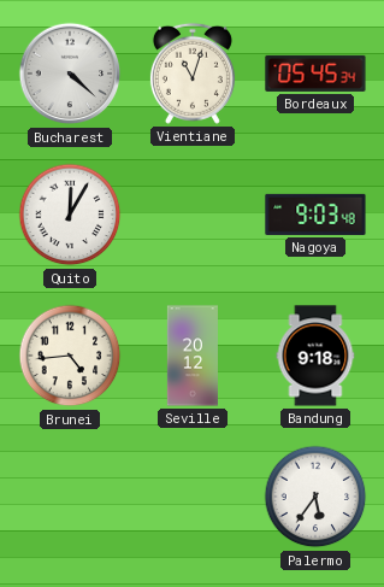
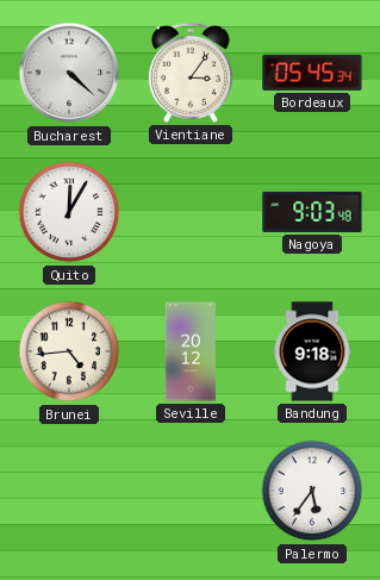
Vientiane: 11:03 -> 3:06 (191, 73)
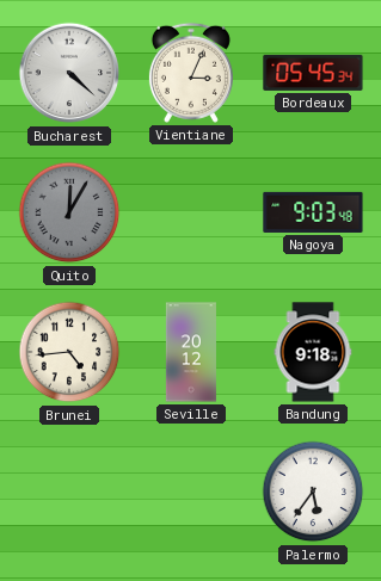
Vientiane: 3:06 -> 3:04 (191, 73)
Quito dial: white -> grey (69, 212)
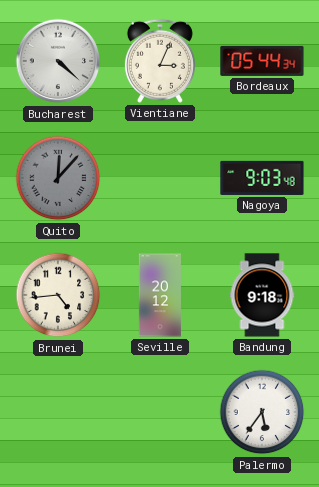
Bordeaux: 05:45 -> 05:44 (262, 61)
Quito: 12:05 -> 12:07 (58, 178)
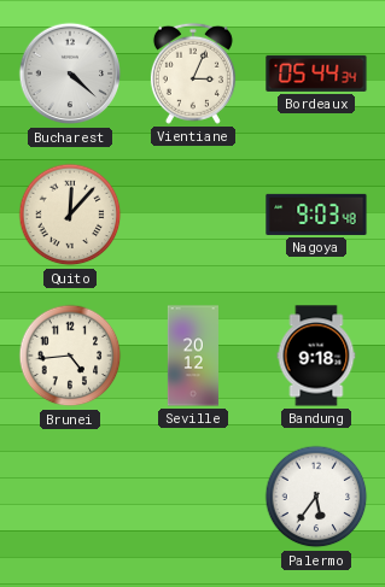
Quito dial: grey -> cream (70, 215)
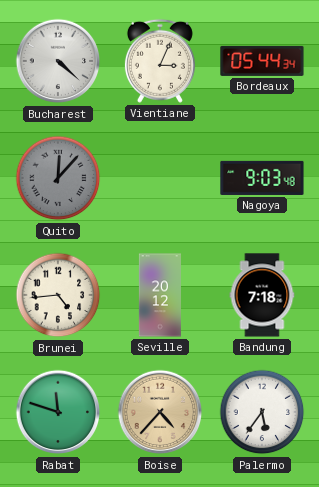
Quito dial: cream -> grey (58, 178)
Bandung: 9:18 -> 7:18 (262, 295)
Rabat: none -> 11:48 (58, 412)
Boise: none -> 4:37 (160, 412)
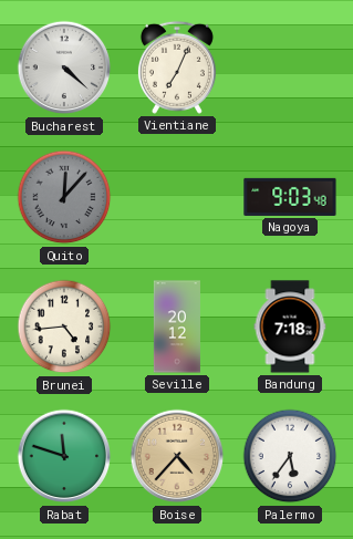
Vientiane: 3:04 -> 7:04 (177, 68)
Bordeaux: 05:44 -> none (262, 61)
